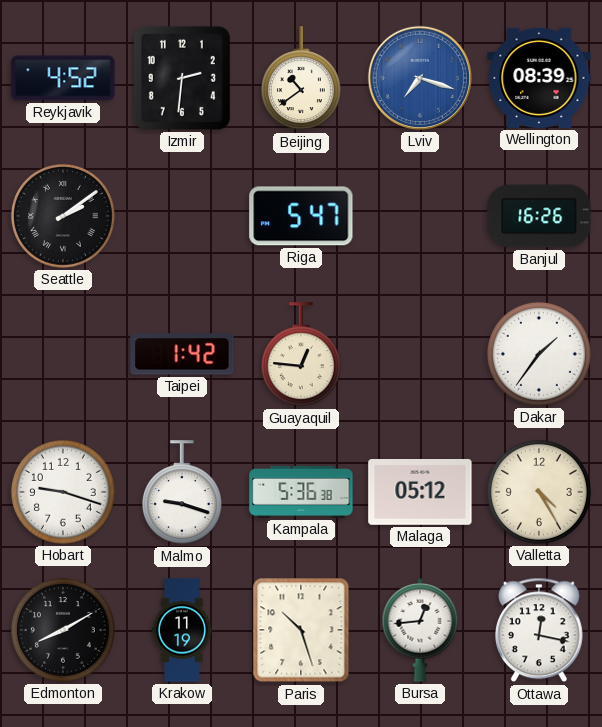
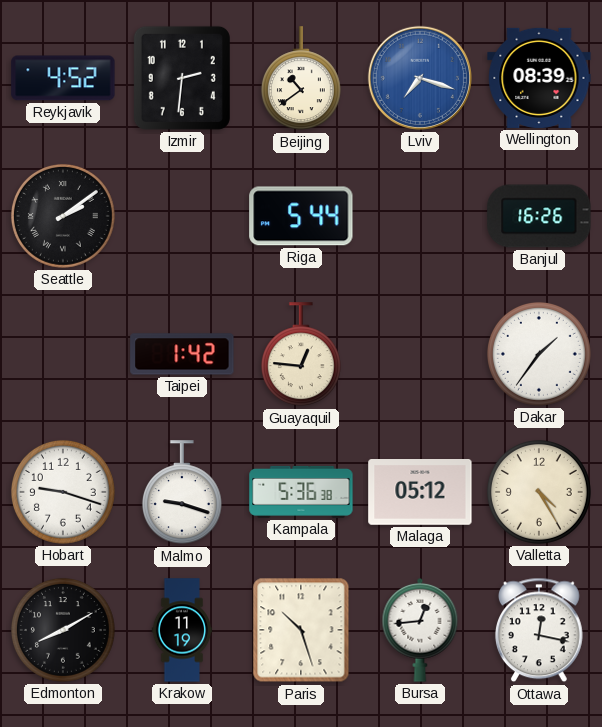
Riga: 5:47 -> 5:44 (301, 216)
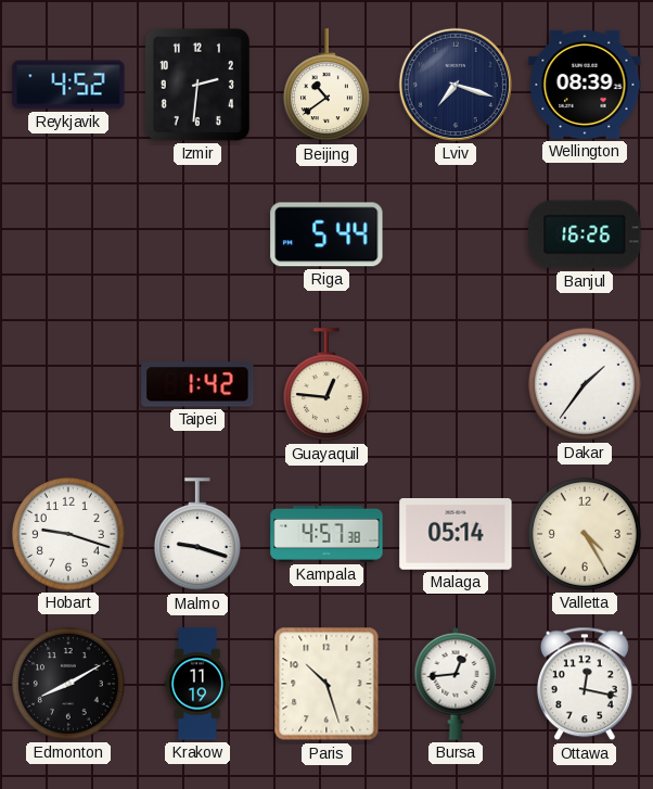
Lviv dial: blue -> navy (456, 85)
Seattle: 2:09 -> none (63, 216)
Kampala: 5:36 -> 4:57 (326, 534)
Malaga: 05:12 -> 05:14 (456, 535)
